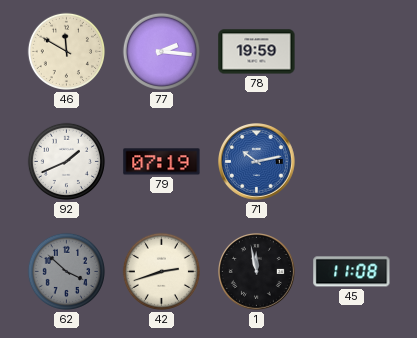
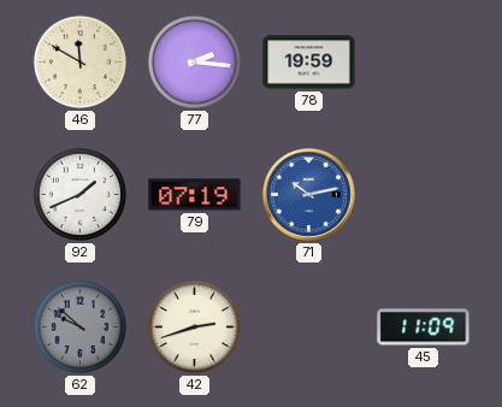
62: 3:52 -> 9:52 (79, 326)
1: 11:58 -> none (257, 272)
45: 11:08 -> 11:09 (424, 328)
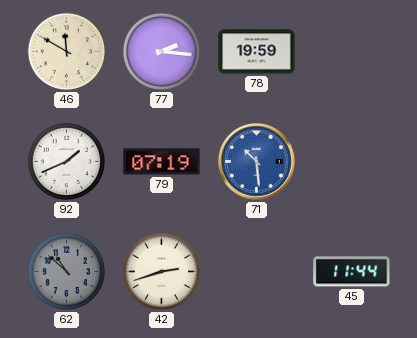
71: 10:13 -> 10:29 (257, 162)
62: 9:52 -> 10:52 (66, 271)
45: 11:09 -> 11:44 (352, 272)
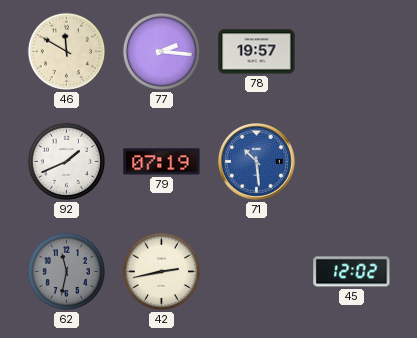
78: 19:59 -> 19:57 (257, 52)
62: 10:52 -> 11:32 (66, 271)
42: 2:42 -> 2:43 (161, 271)
45: 11:44 -> 12:02 (352, 272)
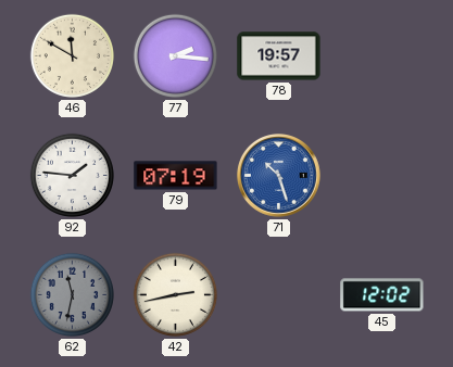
92: 1:41 -> 1:46 (72, 175)
71: 10:29 -> 10:27 (279, 176)
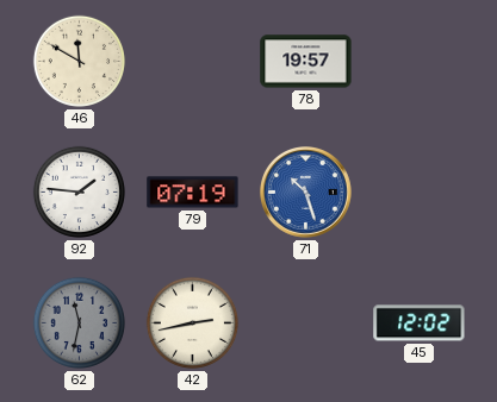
77: 2:16 -> none (175, 55)
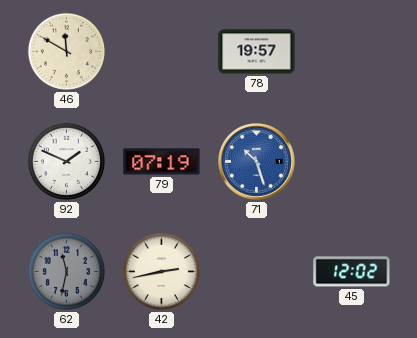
92: 1:46 -> 1:49 (66, 161)
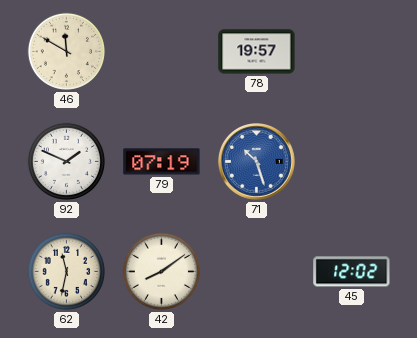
62 dial: grey -> cream (66, 271)
42: 2:43 -> 8:09 (161, 271)
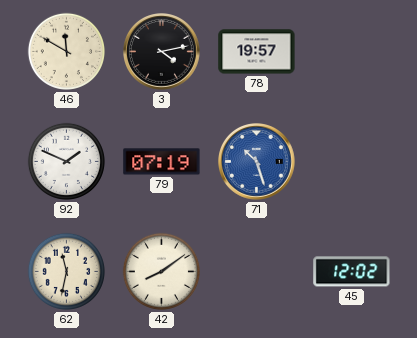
3: none -> 4:13 (162, 52)
